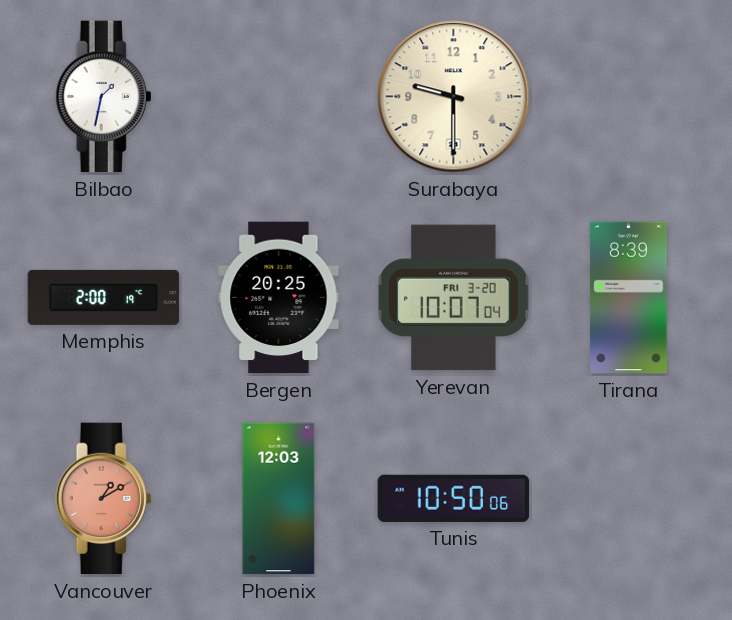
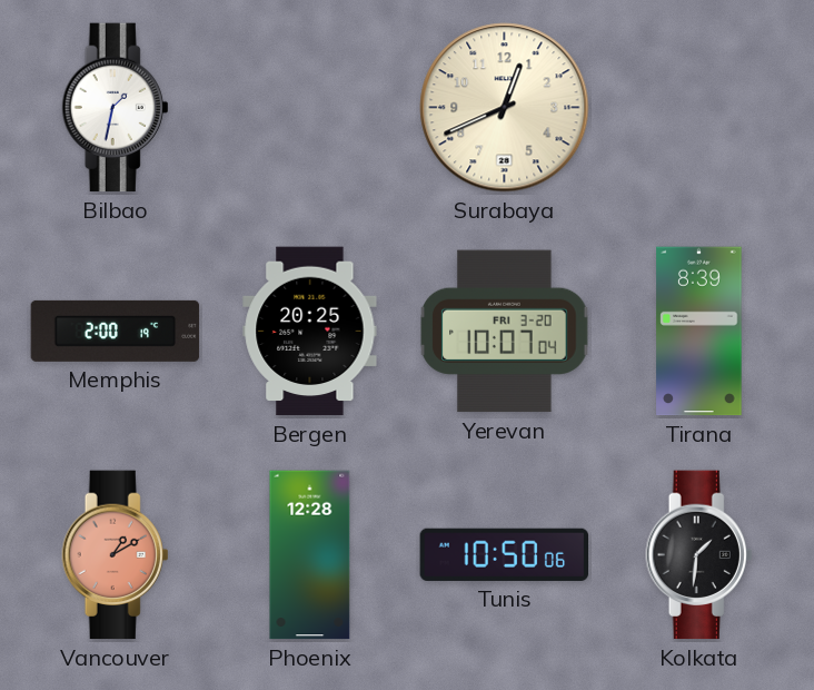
Surabaya: 9:30 -> 12:41 (505, 108)
Phoenix: 12:03 -> 12:28 (310, 555)
Kolkata: none -> 1:31 (699, 555)
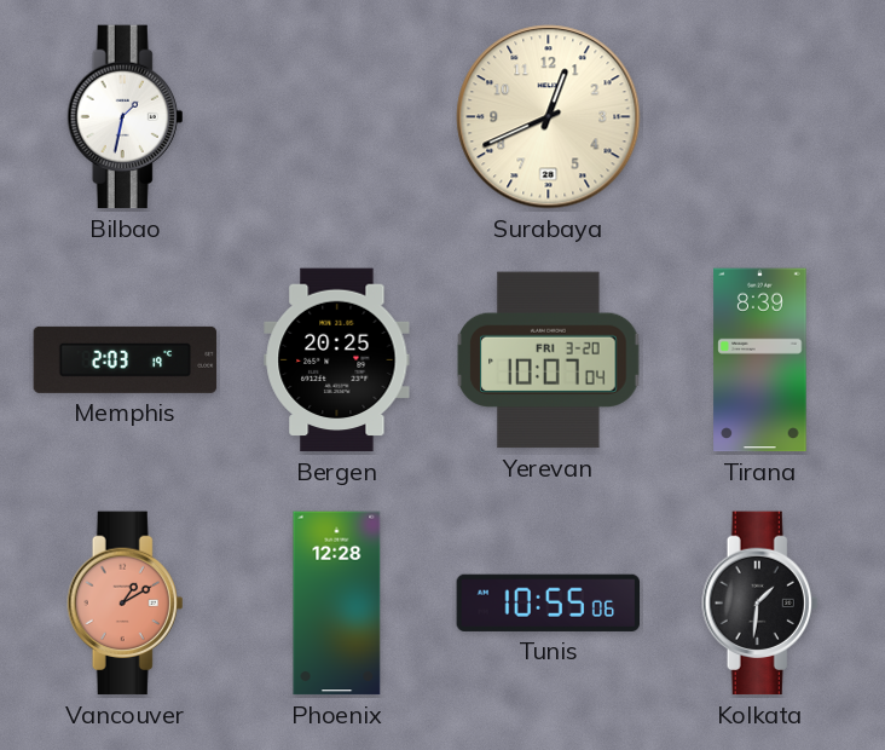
Memphis: 2:00 -> 2:03 (126, 359)
Tunis: 10:50 -> 10:55 (549, 602)
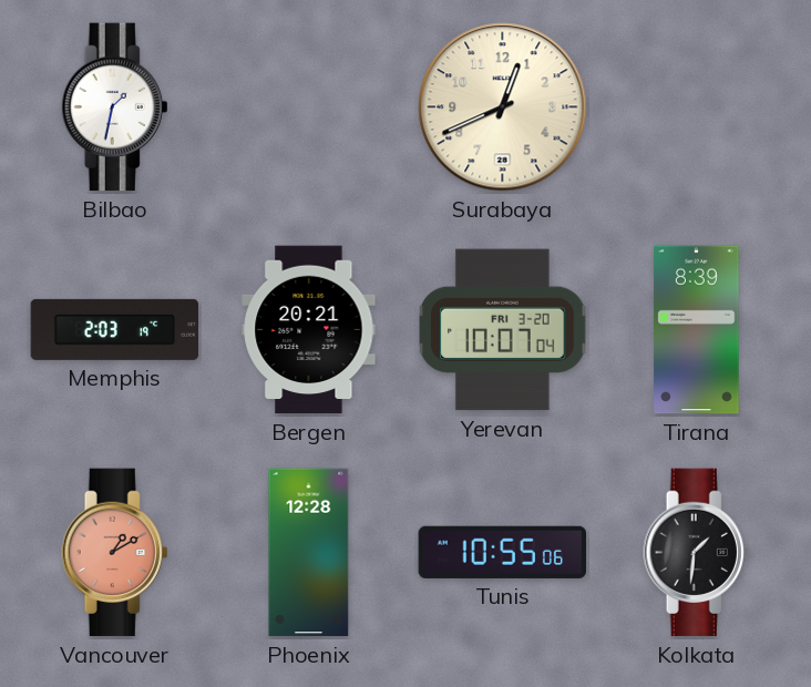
Bergen: 20:25 -> 20:21 (309, 330)
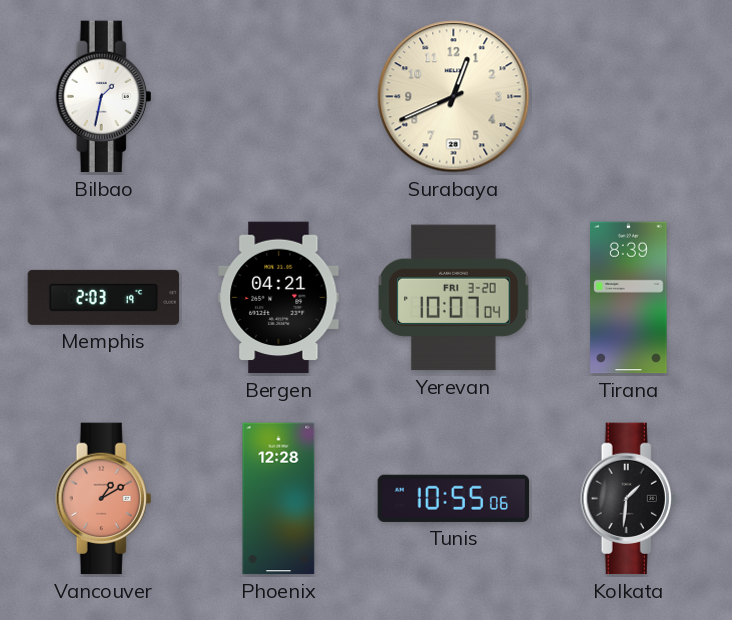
Bergen: 20:21 -> 04:21 (279, 298)
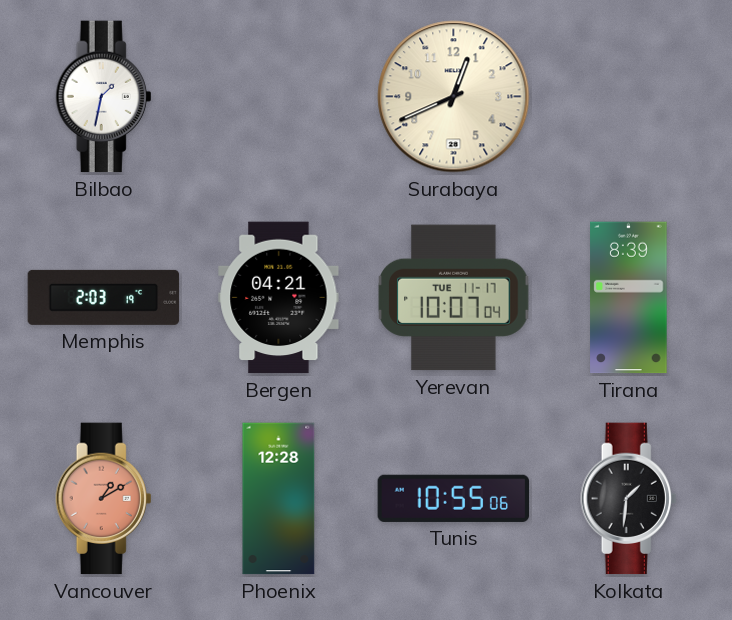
Yerevan date: FRI 3-20 -> TUE 11-17 (454, 298)
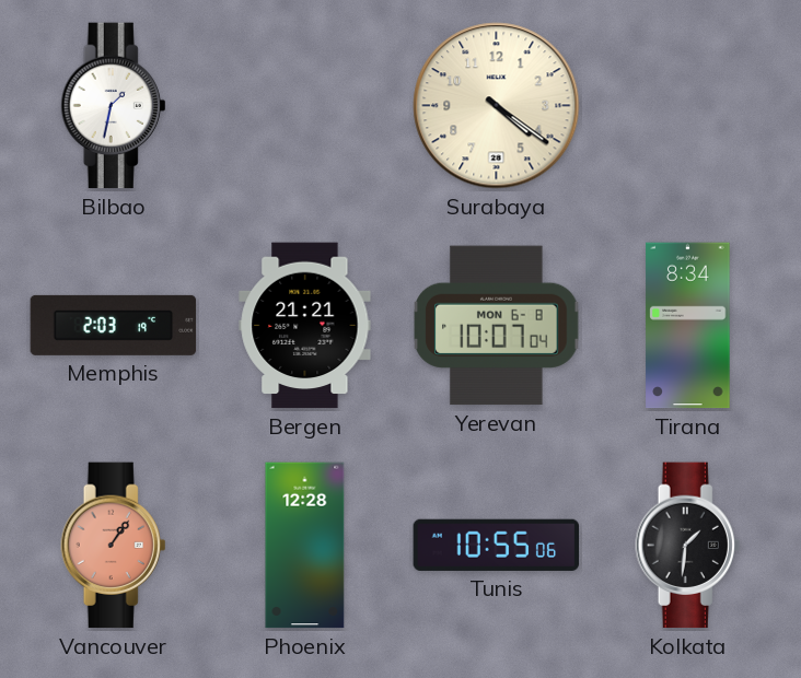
Surabaya: 12:41 -> 4:21 (497, 106)
Bergen: 04:21 -> 21:21 (305, 326)
Yerevan date: TUE 11-17 -> MON 6-8 (497, 326)
Tirana: 8:39 -> 8:34 (688, 326)
Vancouver: 1:10 -> 1:06 (114, 546)
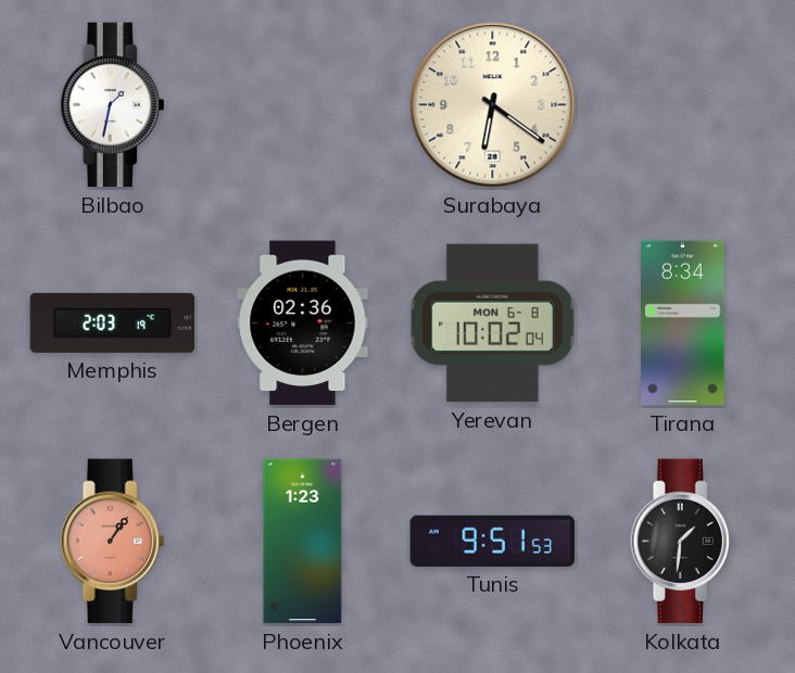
Surabaya: 4:21 -> 6:21 (493, 105)
Bergen: 21:21 -> 02:36 (303, 323)
Yerevan: 10:07 -> 10:02 (493, 323)
Phoenix: 12:28 -> 1:23 (303, 542)
Tunis: 10:55 -> 9:51 (493, 541)
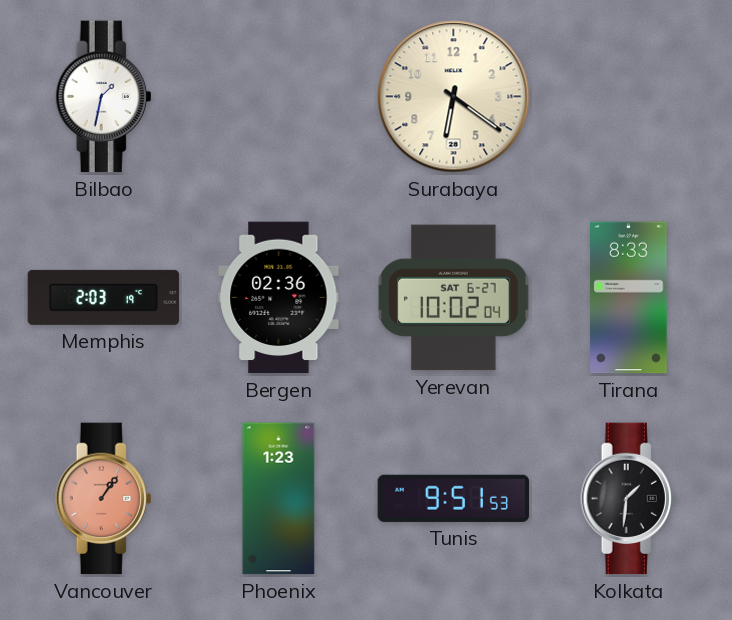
Yerevan date: MON 6-8 -> SAT 6-27 (454, 298)
Tirana: 8:34 -> 8:33 (629, 298)
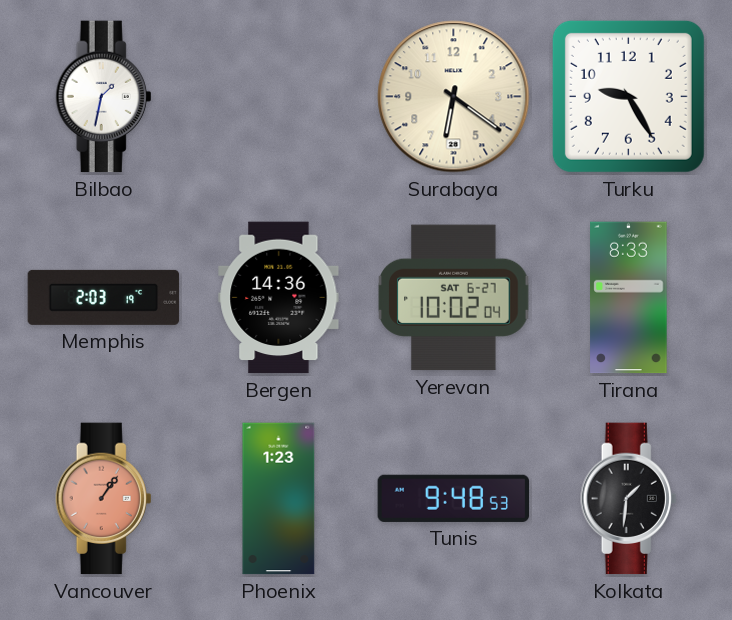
Turku: none -> 9:25 (628, 96)
Bergen: 02:36 -> 14:36 (279, 298)
Tunis: 9:51 -> 9:48 (454, 498)
